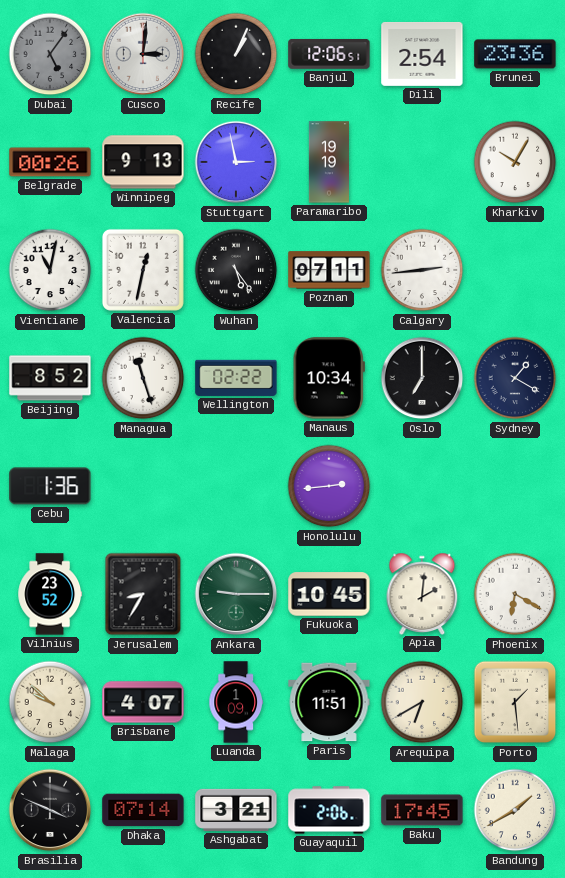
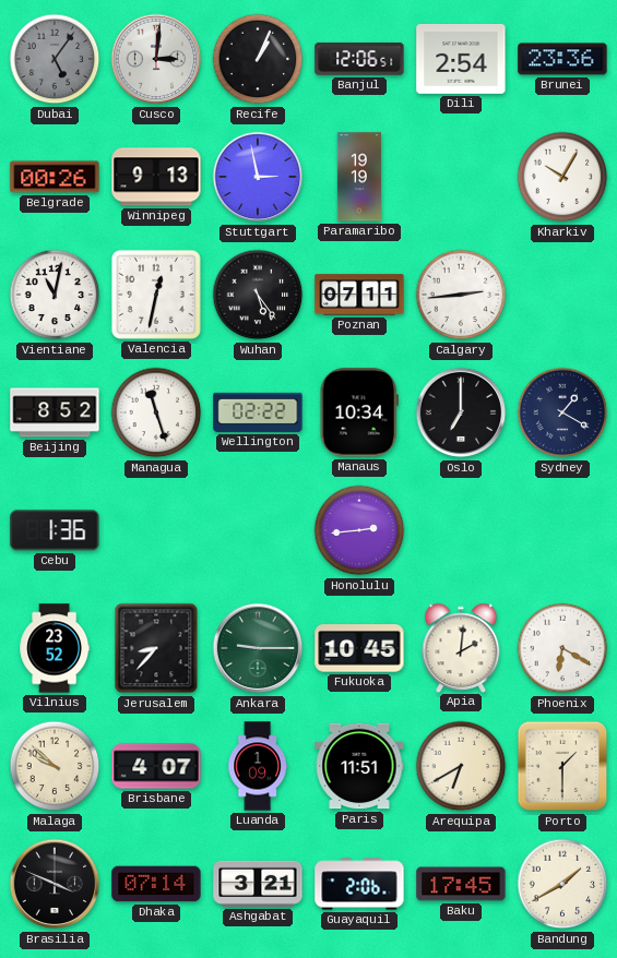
Jerusalem: 8:35 -> 8:37 (156, 648)
Porto: 1:29 -> 1:30 (562, 766)
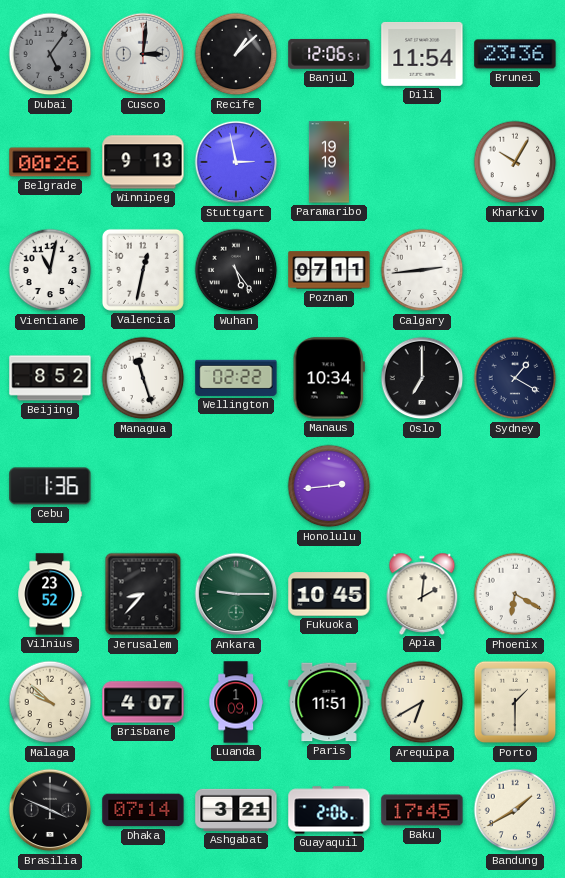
Recife: 1:04 -> 1:08 (236, 54)
Dili: 2:54 -> 11:54 (422, 54)
